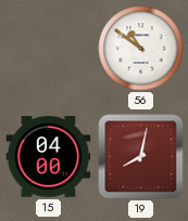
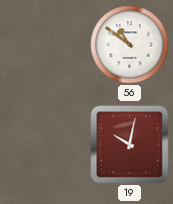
15: 04:00 -> none (49, 157)
19: 8:02 -> 10:02 (130, 145)
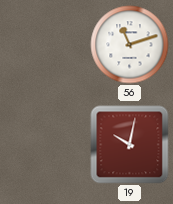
56: 10:51 -> 11:12 (130, 45)
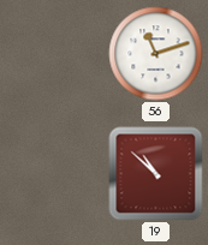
19: 10:02 -> 10:52 (156, 174)
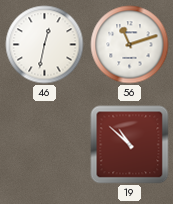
46: none -> 12:32 (45, 45)
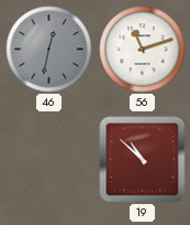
46 dial: white -> grey (49, 50)
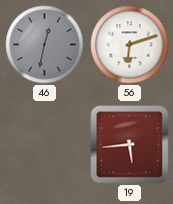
56: 11:12 -> 6:12 (130, 45)
19: 10:52 -> 5:44 (130, 145)
